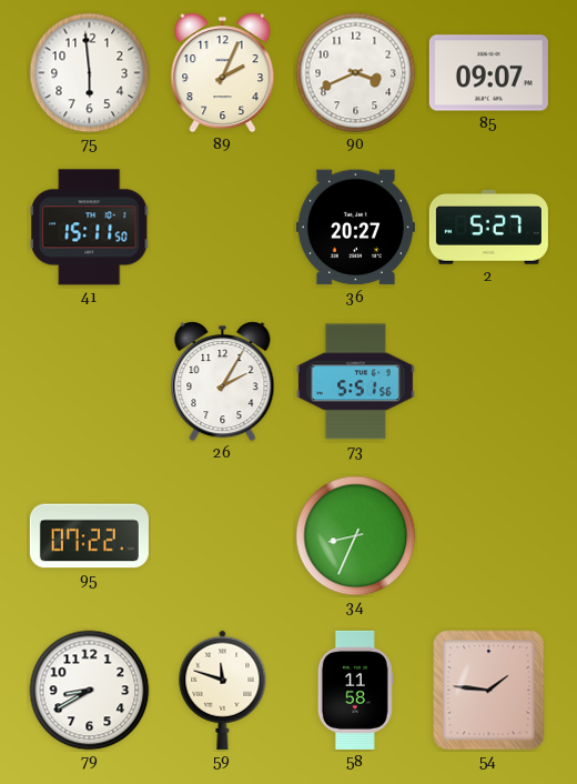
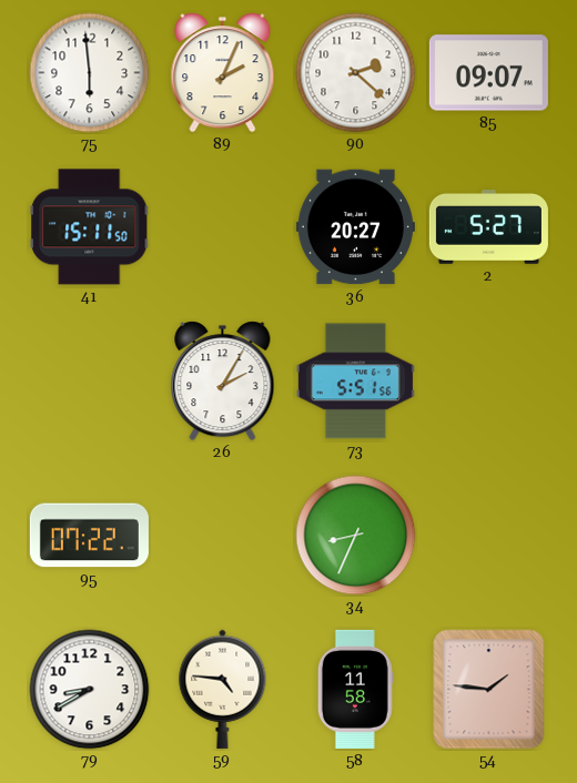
90: 3:41 -> 2:22 (356, 73)
59: 11:48 -> 4:46 (223, 689)
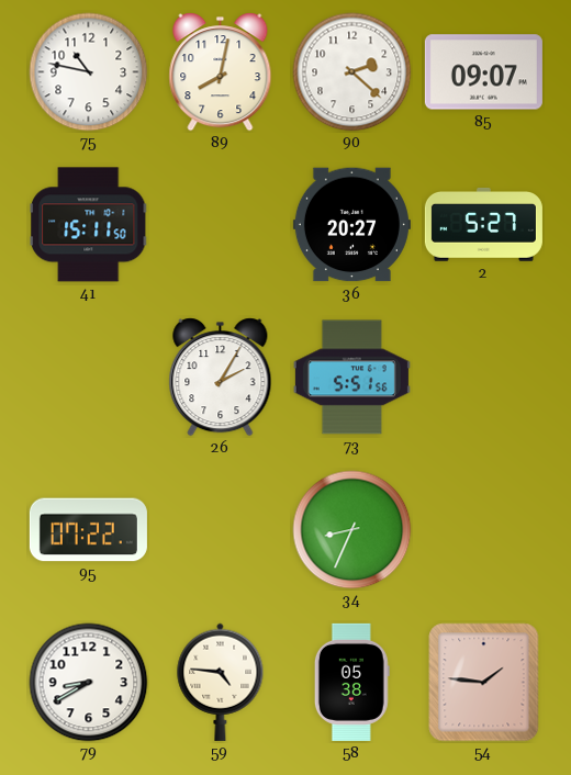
75: 5:59 -> 10:47 (89, 72)
89: 2:04 -> 8:02 (221, 72)
58: 11:58 -> 05:38 (351, 682)
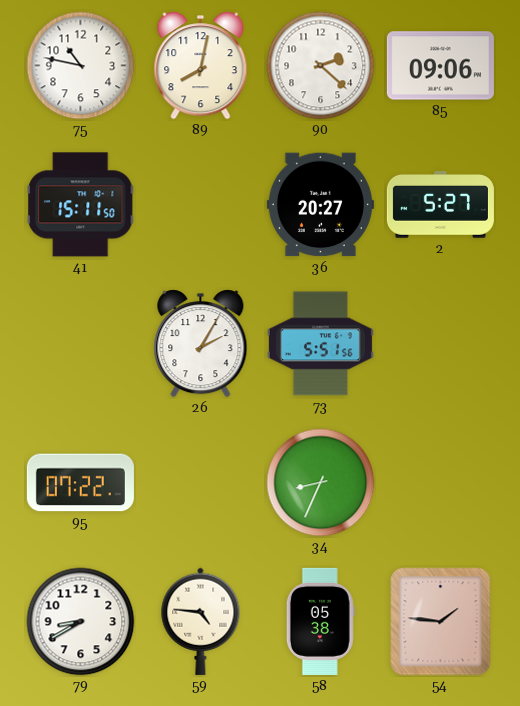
85: 09:07 -> 09:06 (440, 66)
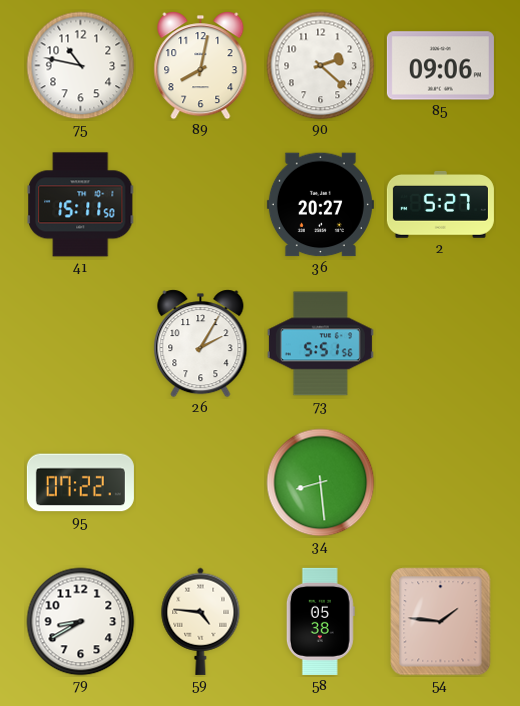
34: 8:34 -> 8:29 (321, 483)
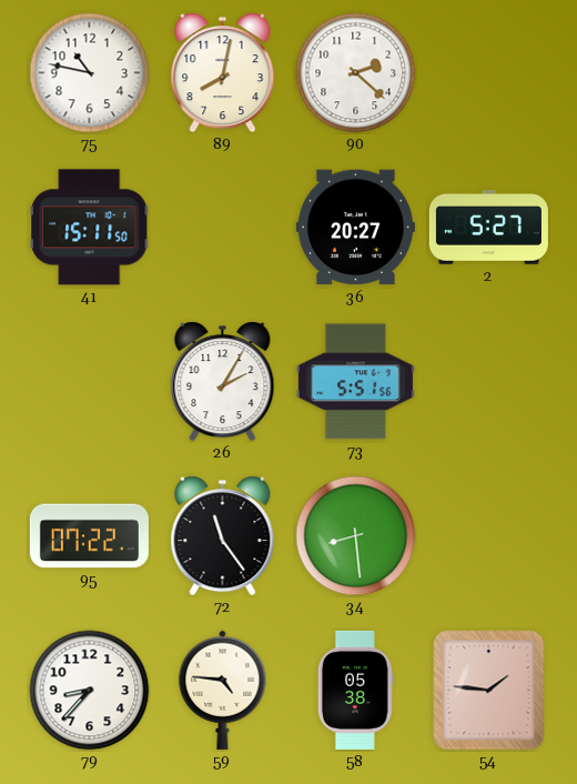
85: 09:06 -> none (440, 66)
72: none -> 11:24 (223, 536)
79: 8:40 -> 8:37 (90, 691)
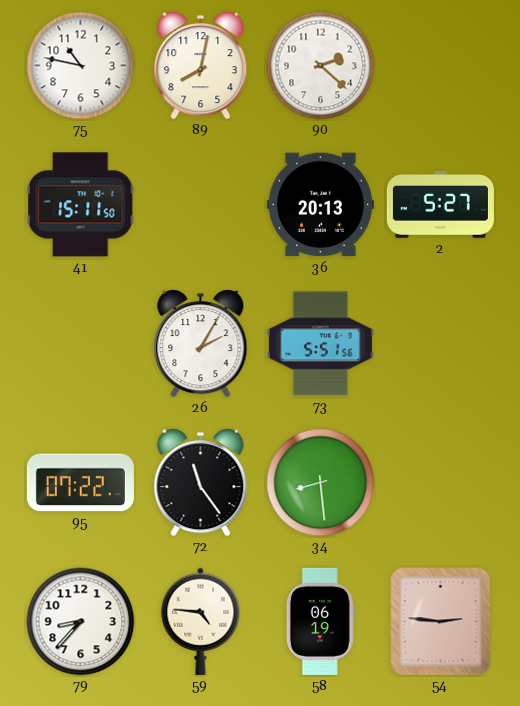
36: 20:27 -> 20:13 (320, 205)
58: 05:38 -> 06:19 (320, 621)
54: 1:46 -> 2:46 (441, 622)
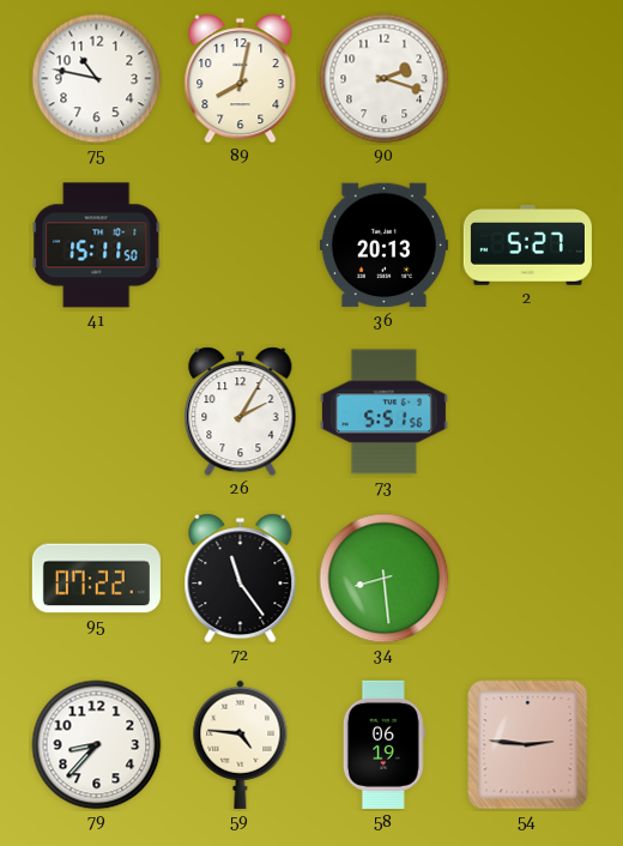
90: 2:22 -> 2:18 (385, 79)
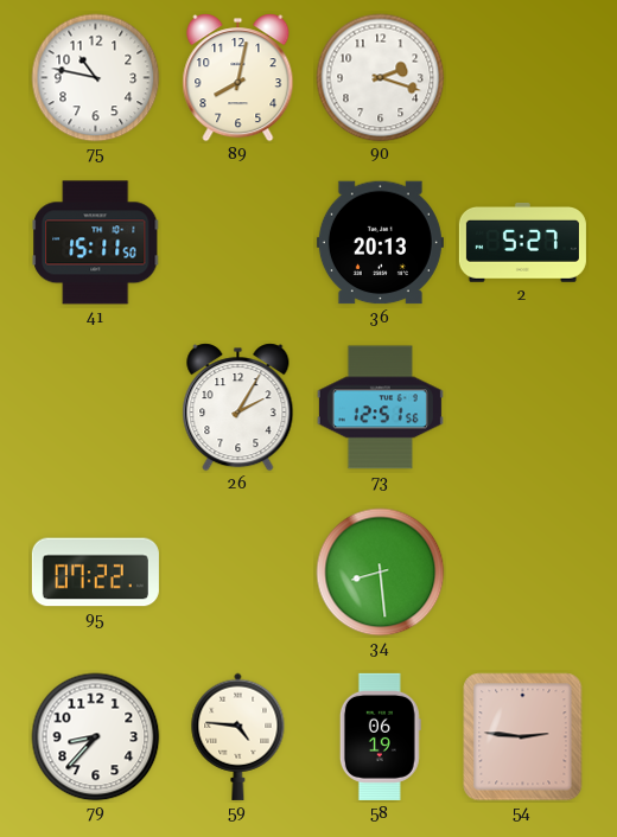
73: 5:51 -> 12:51 (380, 408)
72: 11:24 -> none (241, 579)
